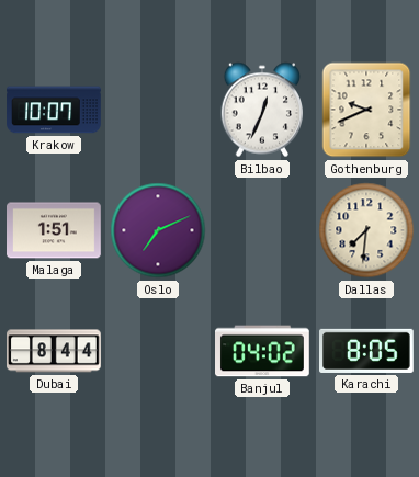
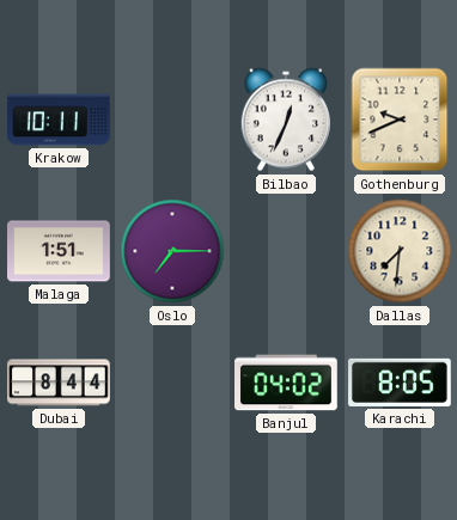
Krakow: 10:07 -> 10:11 (59, 120)
Oslo: 7:11 -> 7:15 (172, 251)
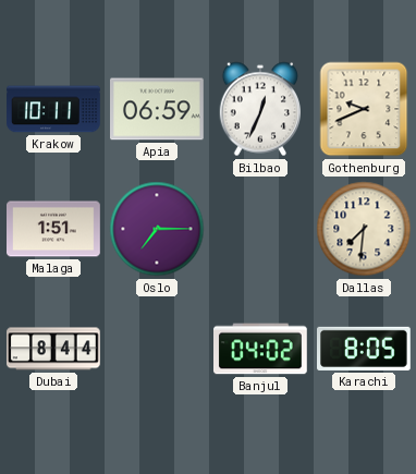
Apia: none -> 06:59 (158, 109)
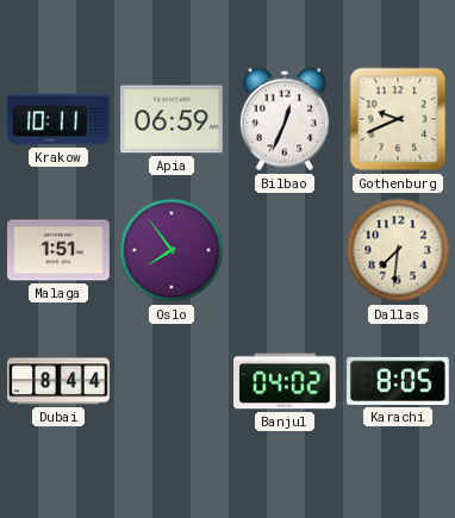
Oslo: 7:15 -> 7:54 (172, 250)
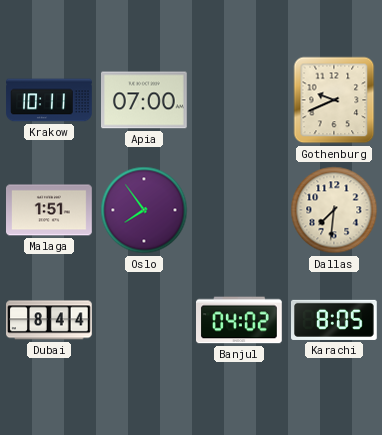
Apia: 06:59 -> 07:00 (145, 100)
Bilbao: 12:34 -> none (283, 119)
